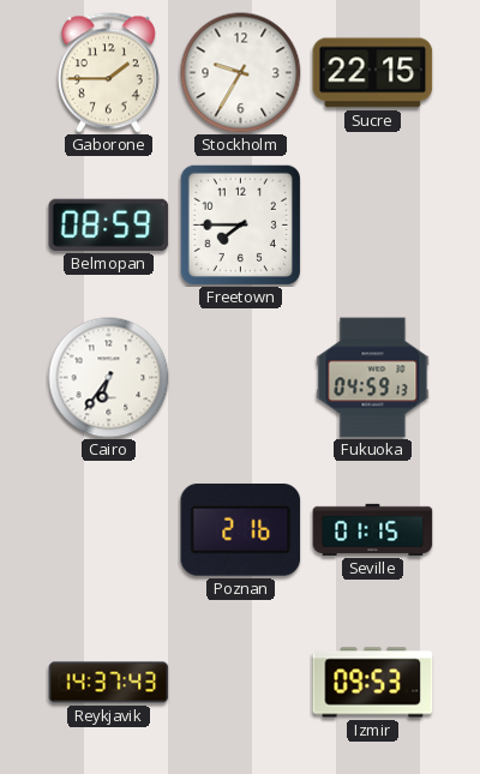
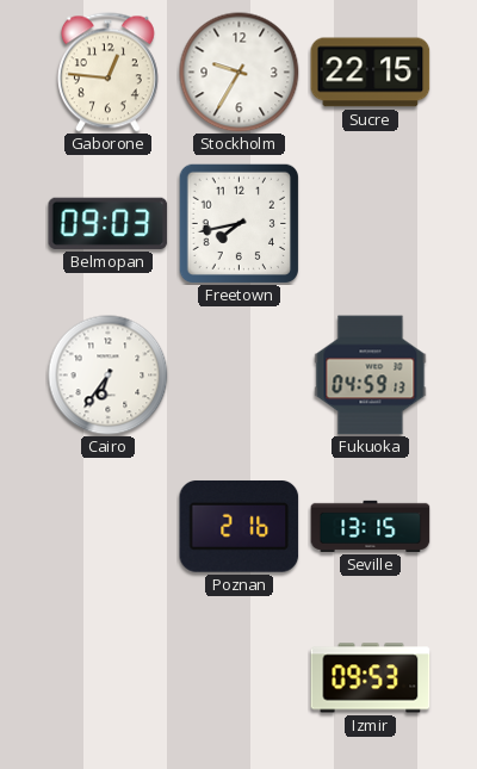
Gaborone: 1:45 -> 12:46 (107, 73)
Belmopan: 08:59 -> 09:03 (109, 223)
Freetown: 7:45 -> 7:43 (238, 223)
Seville: 01:15 -> 13:15 (371, 526)
Reykjavik: 14:37 -> none (109, 683)
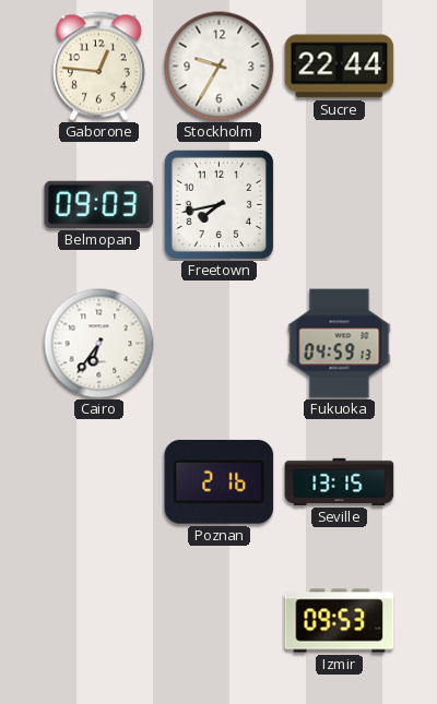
Sucre: 22:15 -> 22:44 (340, 67)
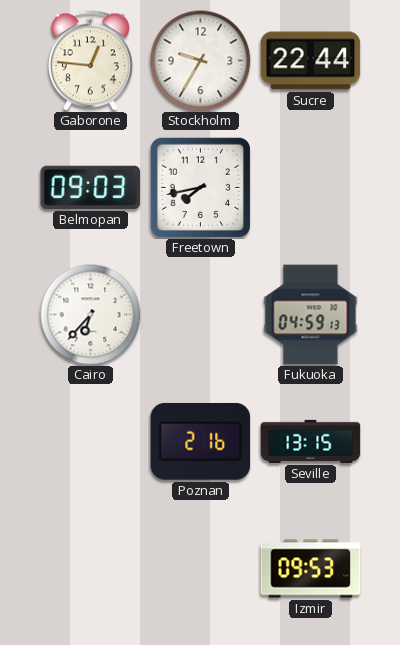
Cairo: 6:36 -> 6:37 (91, 315)
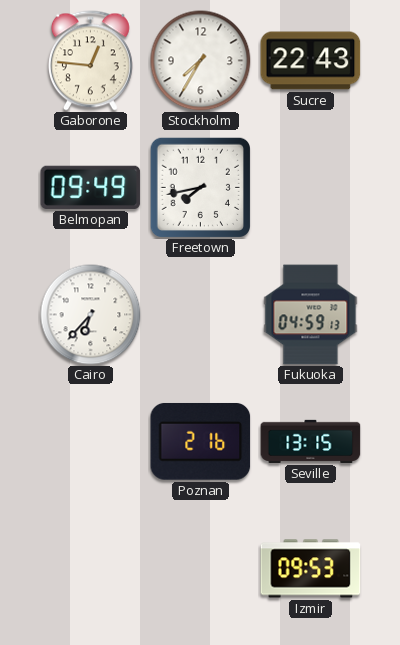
Stockholm: 9:35 -> 7:35 (201, 61)
Sucre: 22:44 -> 22:43 (311, 61)
Belmopan: 09:03 -> 09:49 (91, 187)
